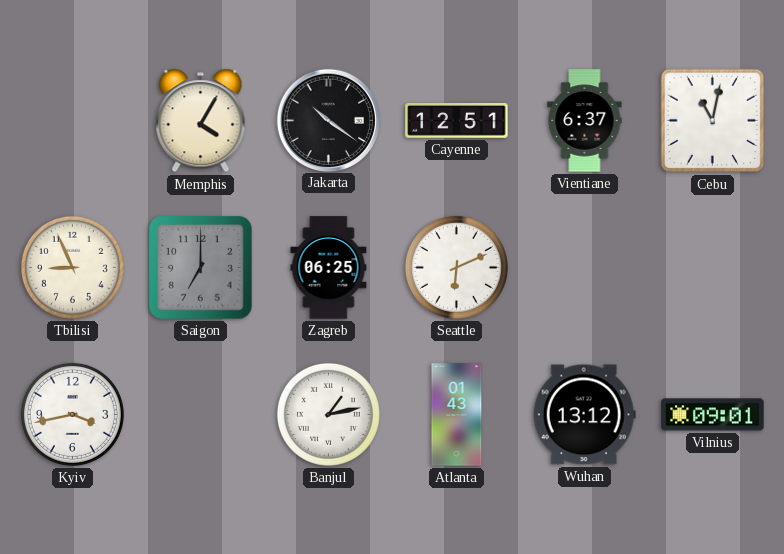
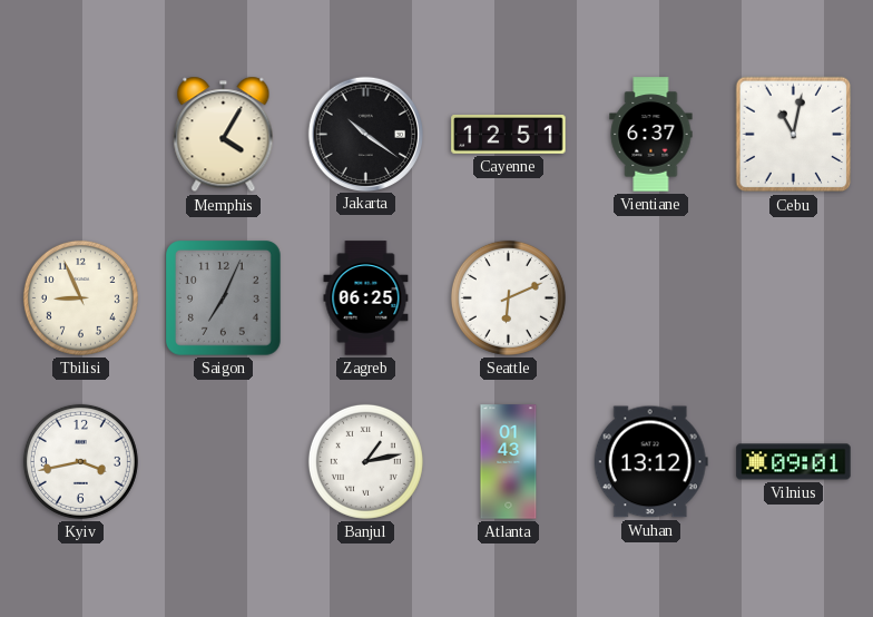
Saigon: 7:00 -> 7:04 (224, 298)
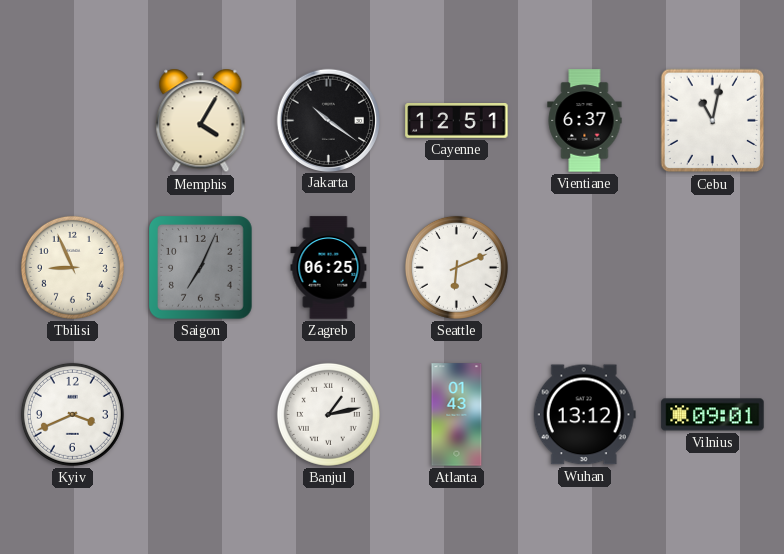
Kyiv: 3:43 -> 3:41 (72, 414)
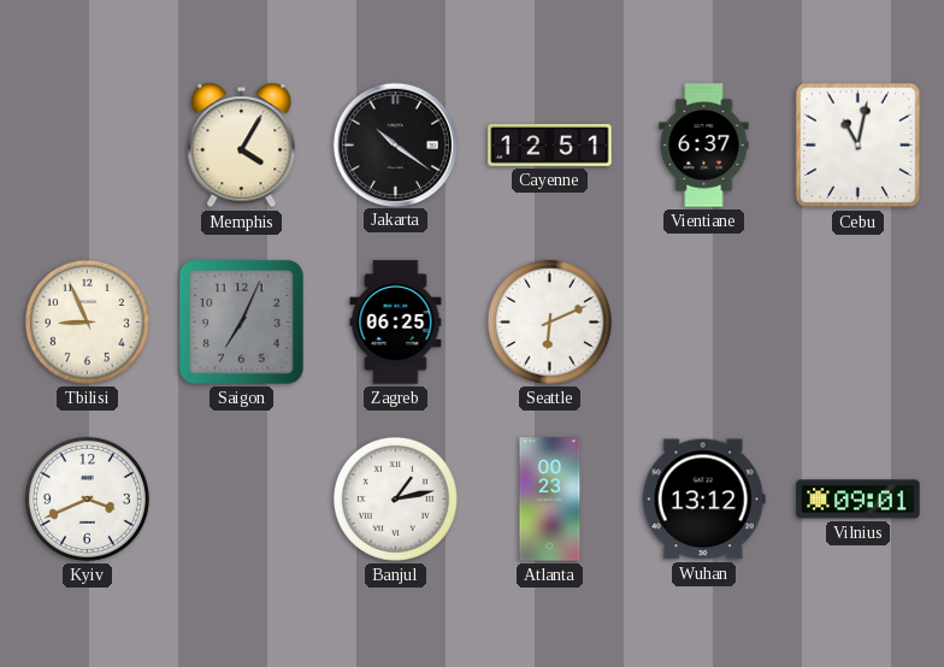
Atlanta: 01:43 -> 00:23 (550, 500)
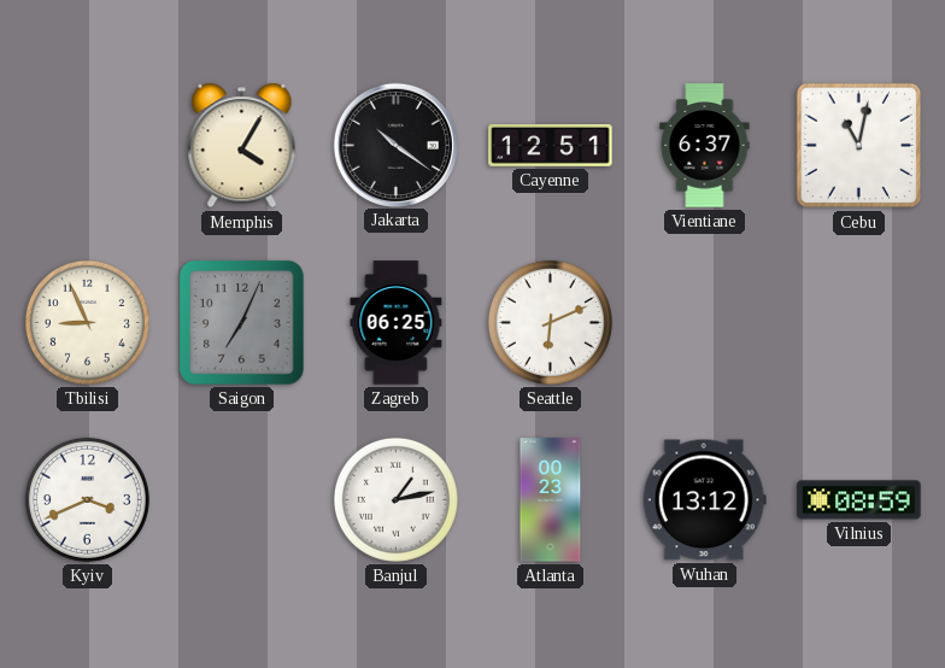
Vilnius: 09:01 -> 08:59 (859, 500)
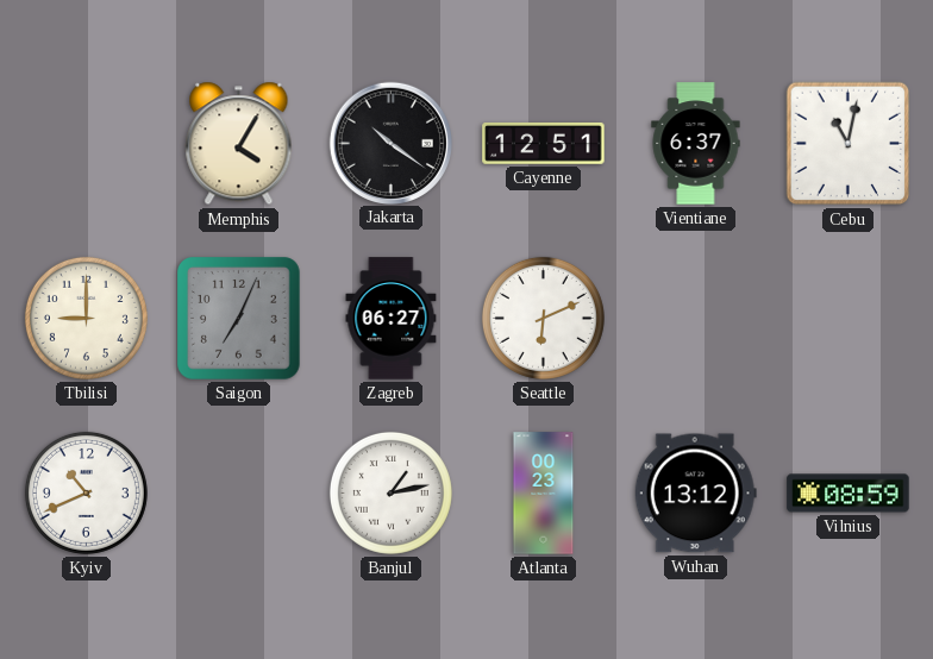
Tbilisi: 8:56 -> 9:00 (86, 318)
Zagreb: 06:25 -> 06:27 (392, 319)
Kyiv: 3:41 -> 10:41 (86, 492)
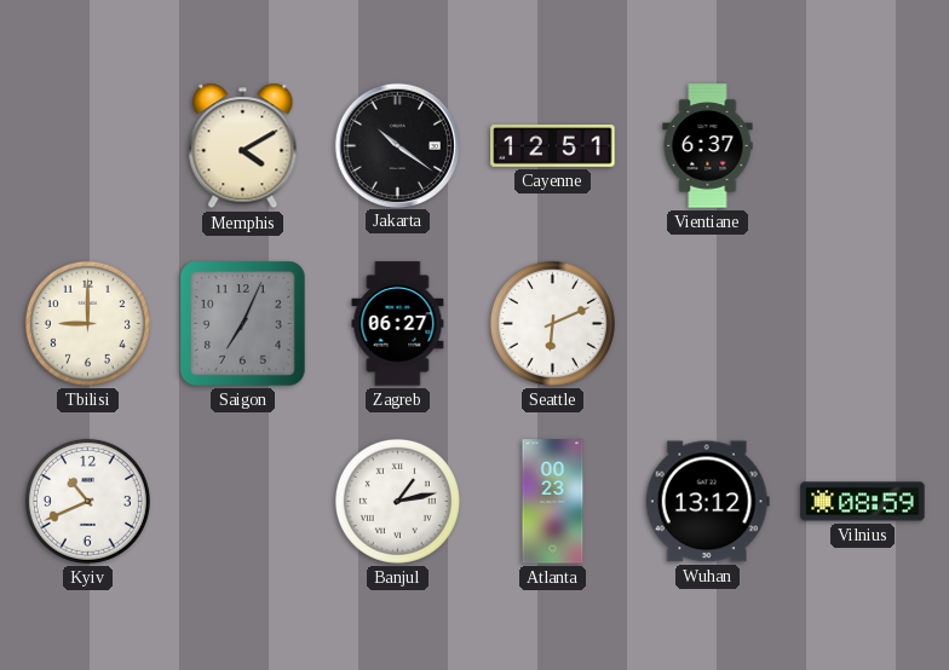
Memphis: 4:05 -> 4:10 (243, 146)
Cebu: 11:02 -> none (849, 144)
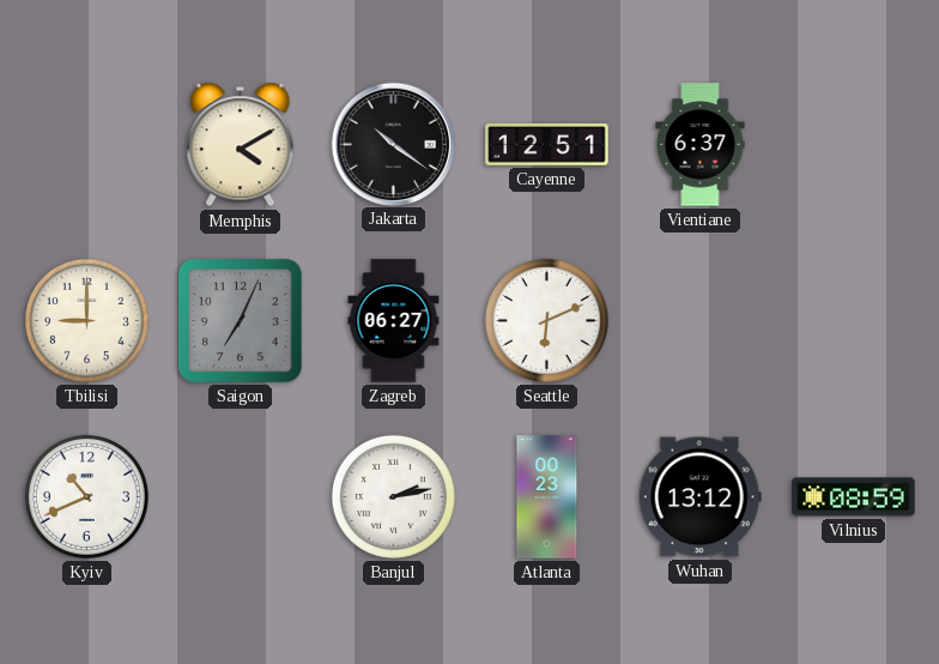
Banjul: 1:13 -> 2:13 (393, 496)
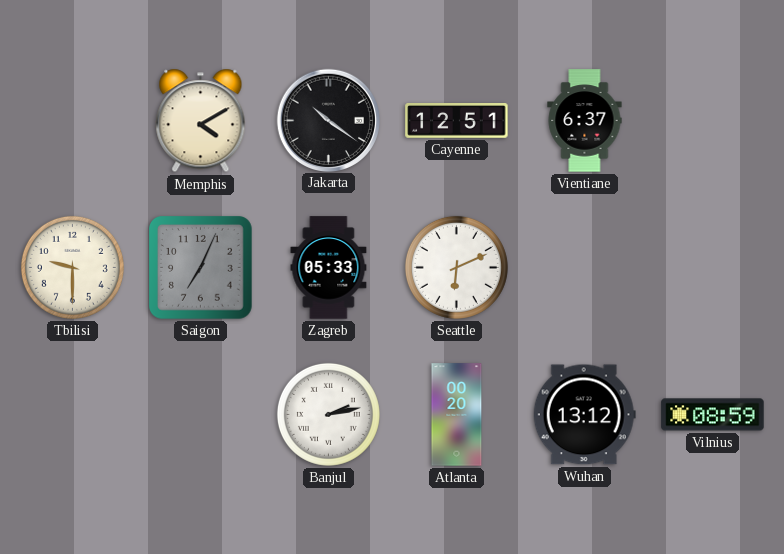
Tbilisi: 9:00 -> 9:30 (72, 267)
Zagreb: 06:27 -> 05:33 (329, 268)
Kyiv: 10:41 -> none (86, 496)
Atlanta: 00:23 -> 00:20 (457, 415)
